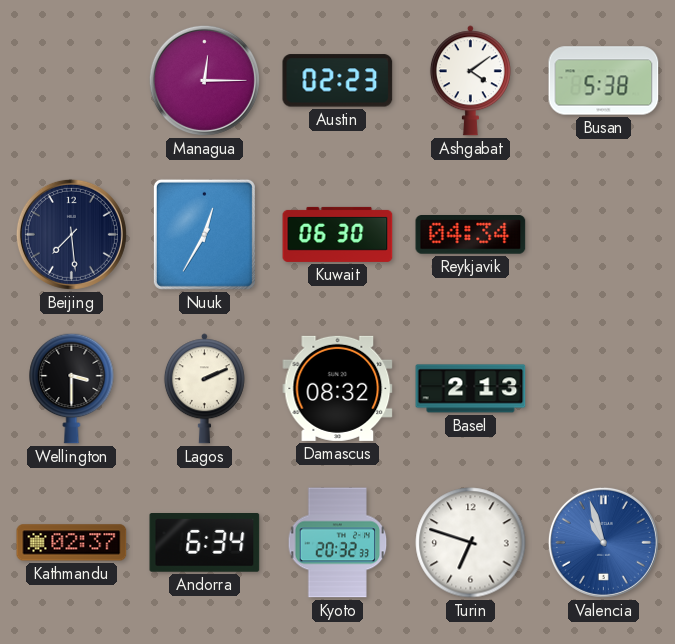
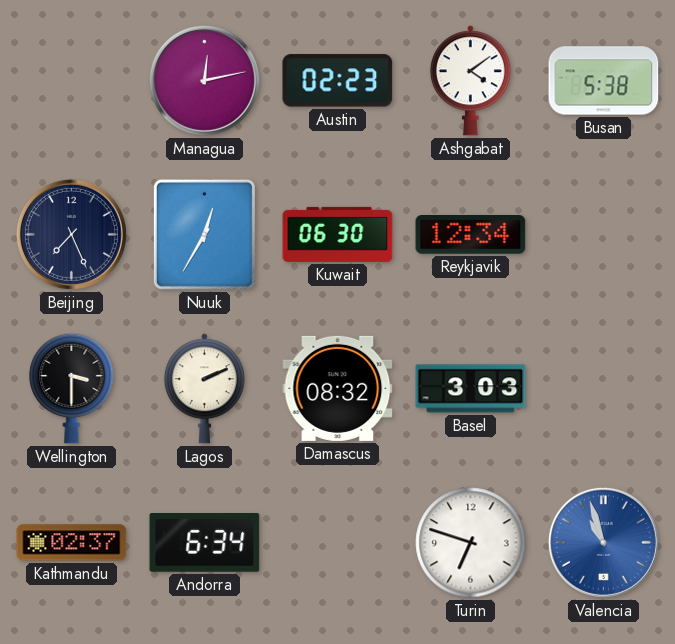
Managua: 12:15 -> 12:13 (204, 80)
Beijing: 7:29 -> 7:26 (71, 234)
Reykjavik: 04:34 -> 12:34 (471, 235)
Basel: 2:13 -> 3:03 (471, 389)
Kyoto: 20:32 -> none (338, 543)
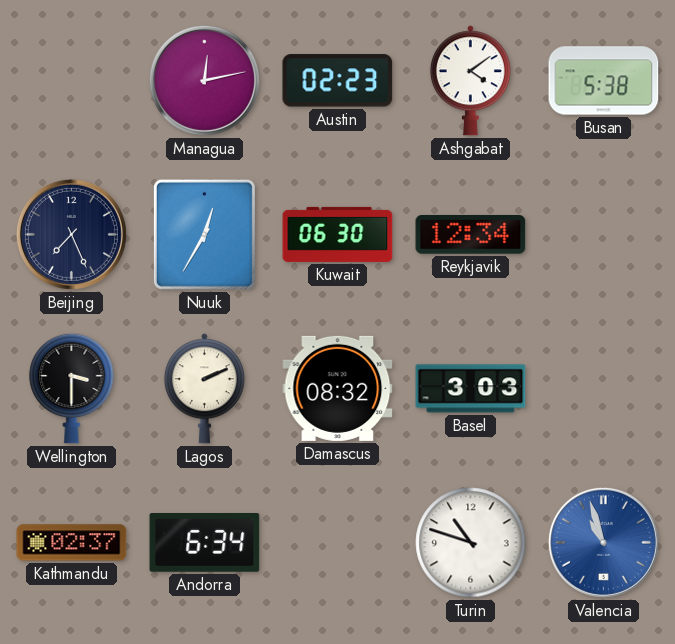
Turin: 6:48 -> 10:48 (471, 543)
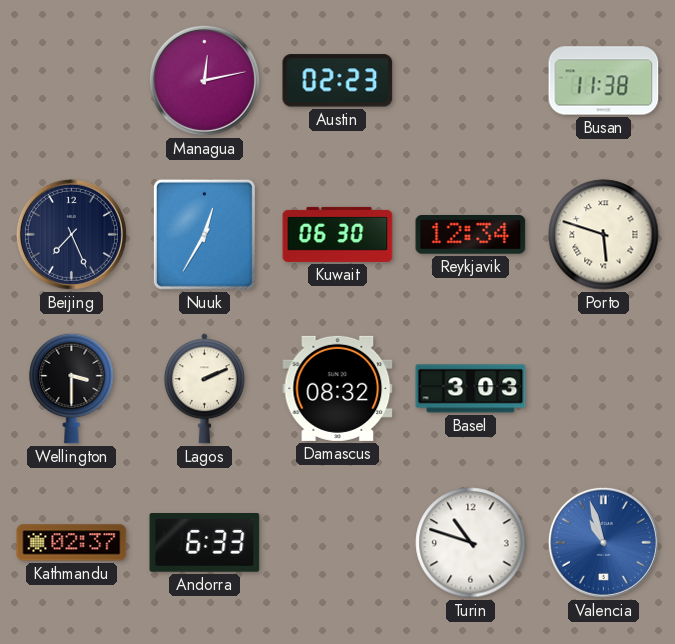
Ashgabat: 4:09 -> none (470, 81)
Busan: 5:38 -> 11:38 (604, 81)
Porto: none -> 5:48 (604, 235)
Andorra: 6:34 -> 6:33 (205, 543)
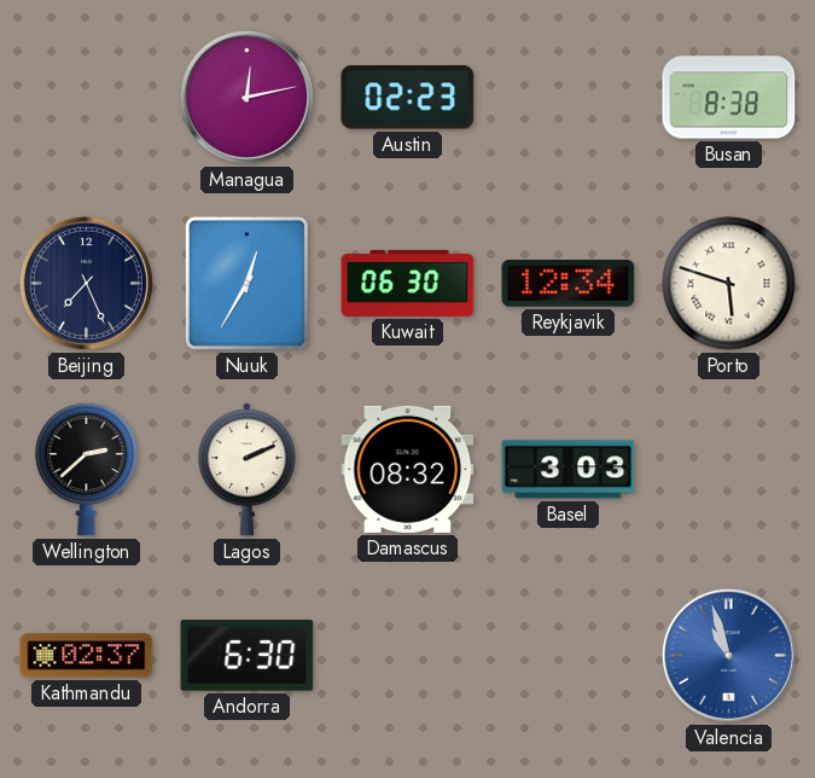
Busan: 11:38 -> 8:38 (729, 98)
Wellington: 3:30 -> 2:38 (87, 469)
Andorra: 6:33 -> 6:30 (248, 656)
Turin: 10:48 -> none (471, 543)
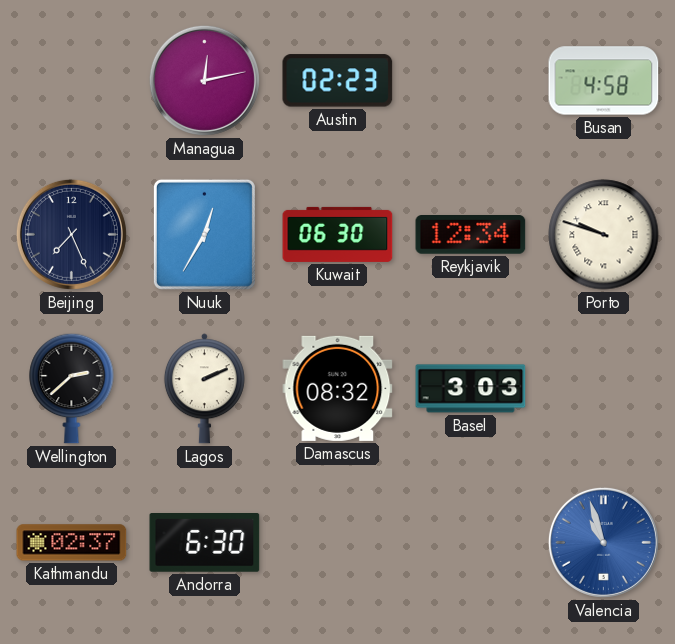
Busan: 8:38 -> 4:58 (604, 81)
Porto: 5:48 -> 9:48 (604, 235)
